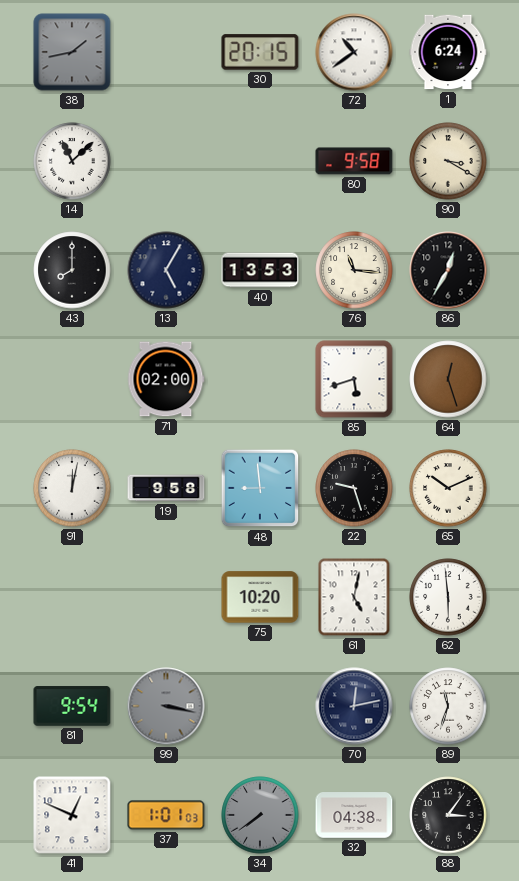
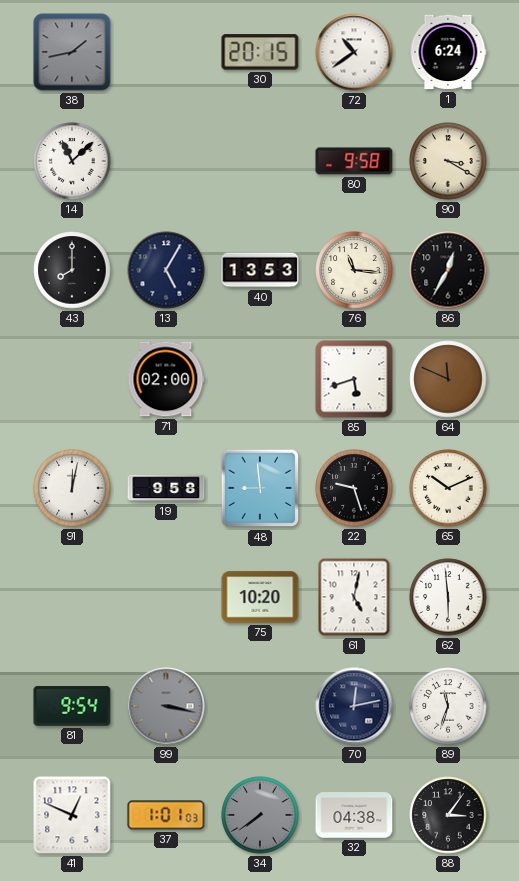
64: 12:27 -> 11:49 (448, 379)
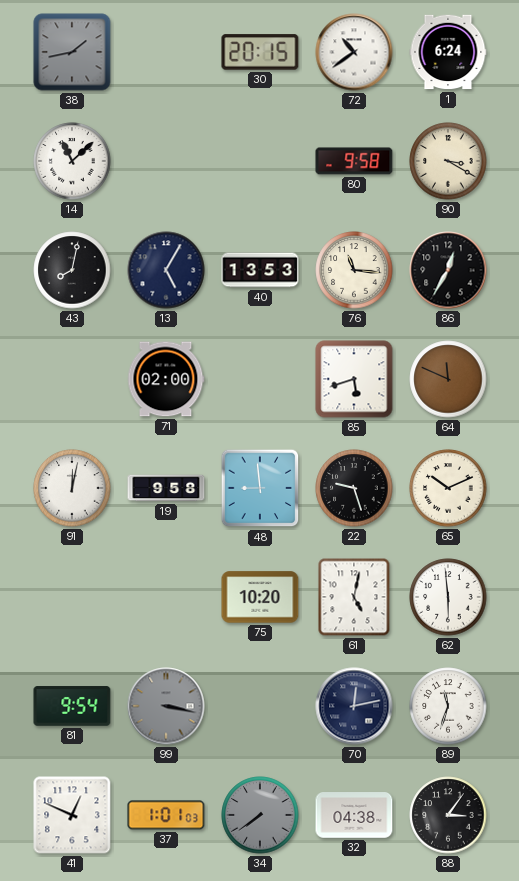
43: 8:00 -> 8:02 (72, 270)
